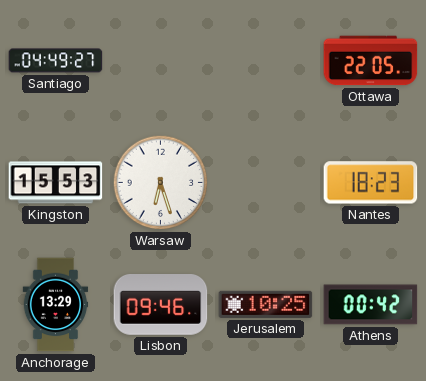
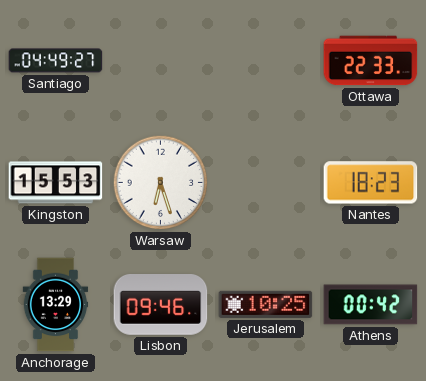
Ottawa: 22:05 -> 22:33 (371, 61)
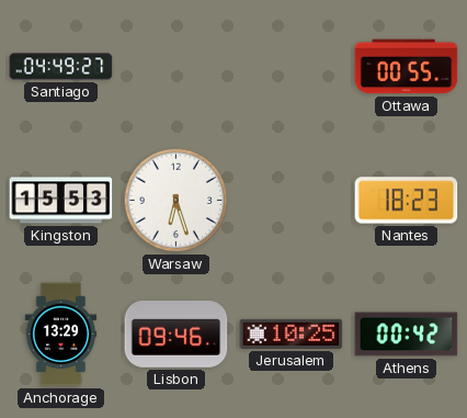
Ottawa: 22:33 -> 00:55 (407, 67)
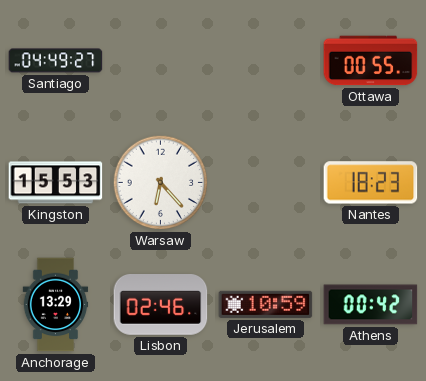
Warsaw: 6:27 -> 6:23 (161, 183)
Lisbon: 09:46 -> 02:46 (161, 305)
Jerusalem: 10:25 -> 10:59 (266, 304)
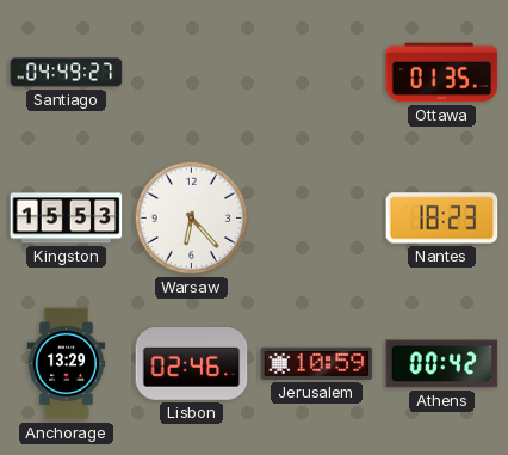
Ottawa: 00:55 -> 01:35 (442, 73)
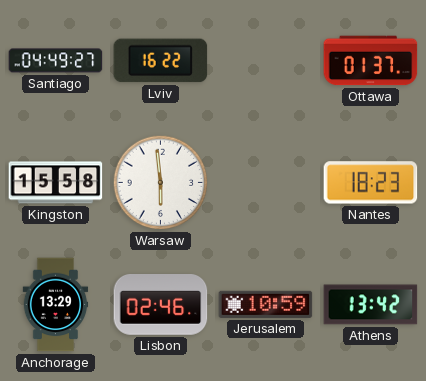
Lviv: none -> 16:22 (161, 61)
Ottawa: 01:35 -> 01:37 (371, 61)
Kingston: 15:53 -> 15:58 (56, 183)
Warsaw: 6:23 -> 5:59 (161, 183)
Athens: 00:42 -> 13:42 (371, 305)
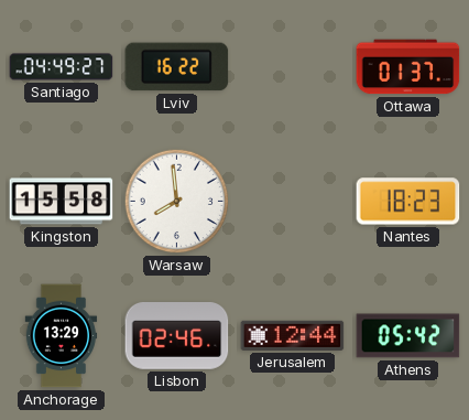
Warsaw: 5:59 -> 7:59 (177, 202)
Jerusalem: 10:59 -> 12:44 (293, 335)
Athens: 13:42 -> 05:42 (408, 336)
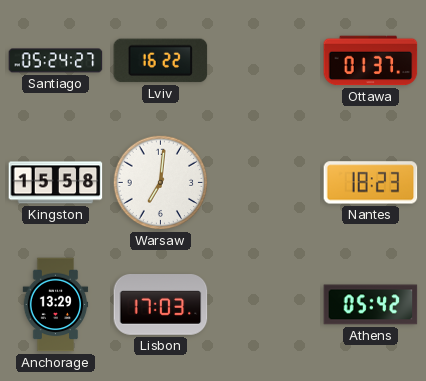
Santiago: 04:49 -> 05:24 (56, 61)
Warsaw: 7:59 -> 7:01 (161, 183)
Lisbon: 02:46 -> 17:03 (161, 305)
Jerusalem: 12:44 -> none (293, 335)
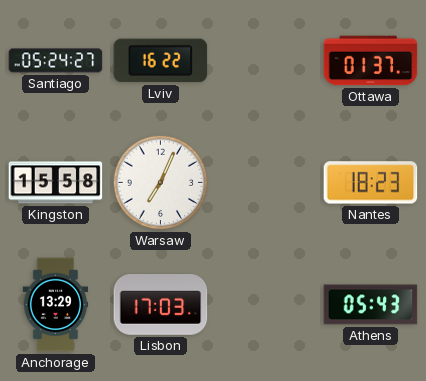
Warsaw: 7:01 -> 7:04 (161, 183)
Athens: 05:42 -> 05:43 (371, 305)
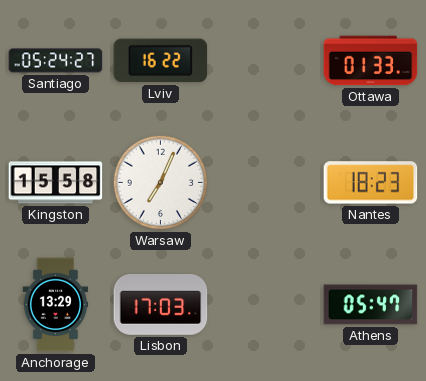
Ottawa: 01:37 -> 01:33 (371, 61)
Athens: 05:43 -> 05:47 (371, 305)
